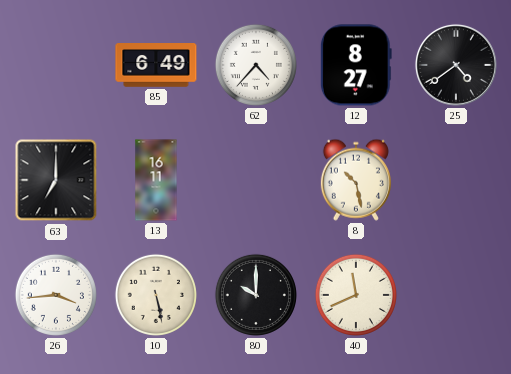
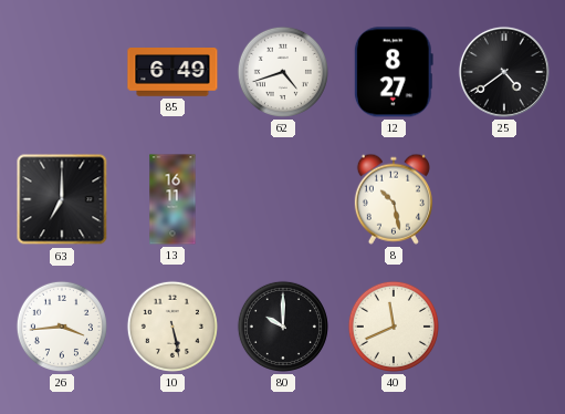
62: 4:37 -> 4:42 (283, 72)
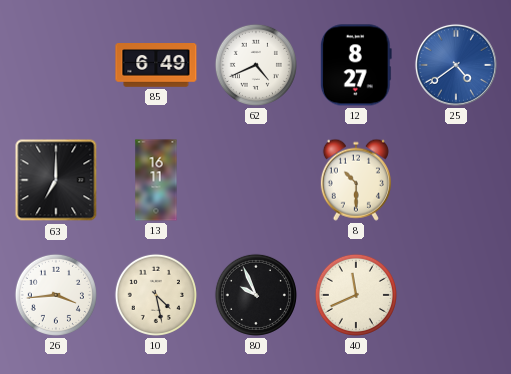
62: 4:42 -> 4:41 (256, 65)
25 dial: black -> blue (456, 65)
8: 10:28 -> 10:30 (356, 180)
10: 5:28 -> 4:28 (156, 295)
80: 10:00 -> 9:56 (256, 295)
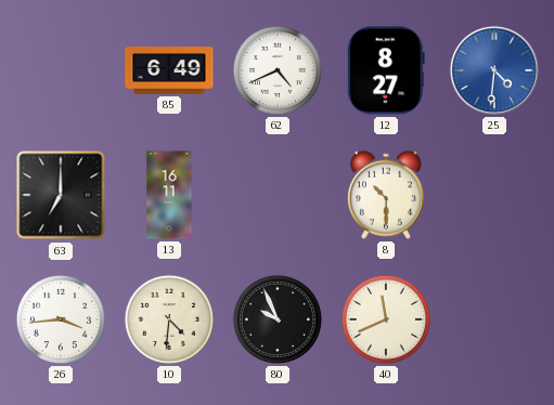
25: 4:39 -> 4:31 (494, 70)
10: 4:28 -> 4:31 (169, 319)
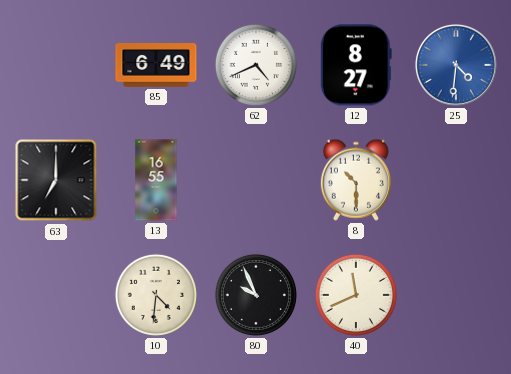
13: 16:11 -> 16:55 (156, 180)
26: 3:44 -> none (61, 319)
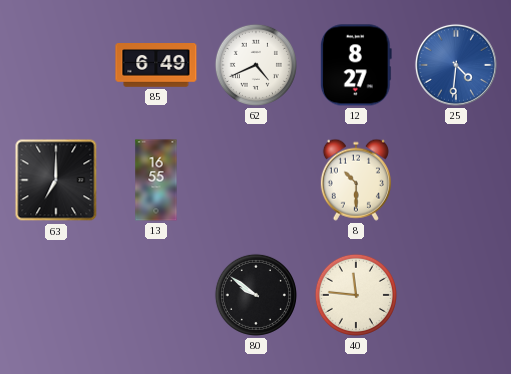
10: 4:31 -> none (156, 295)
80: 9:56 -> 9:51 (256, 295)
40: 11:41 -> 11:46 (356, 295)
